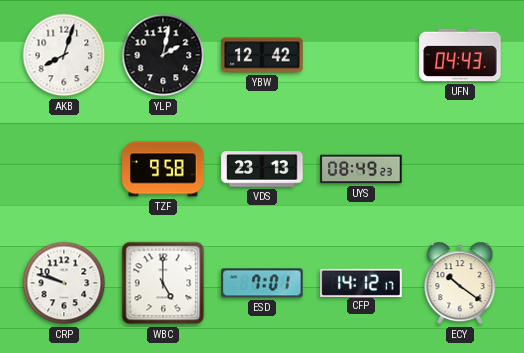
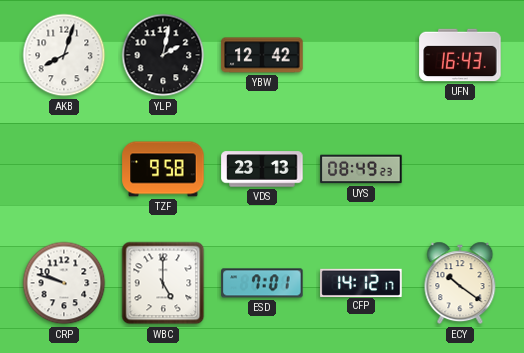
UFN: 04:43 -> 16:43 (460, 55)
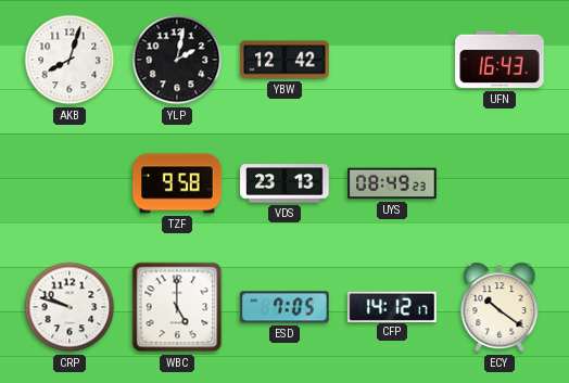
ESD: 7:01 -> 7:05 (284, 307)
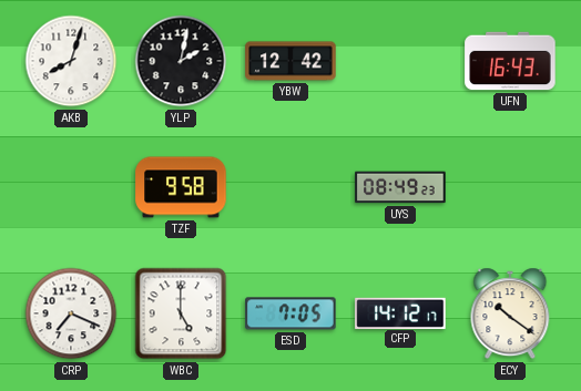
VDS: 23:13 -> none (284, 183)
CRP: 9:48 -> 7:19 (71, 313)
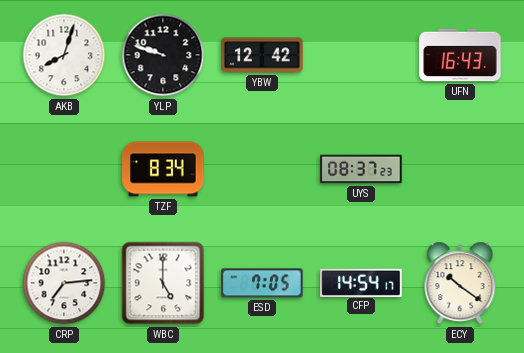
YLP: 2:02 -> 9:48 (163, 55)
TZF: 9:58 -> 8:34 (163, 169)
UYS: 08:49 -> 08:37 (361, 169)
CRP: 7:19 -> 7:14 (64, 283)
CFP: 14:12 -> 14:54 (361, 282)
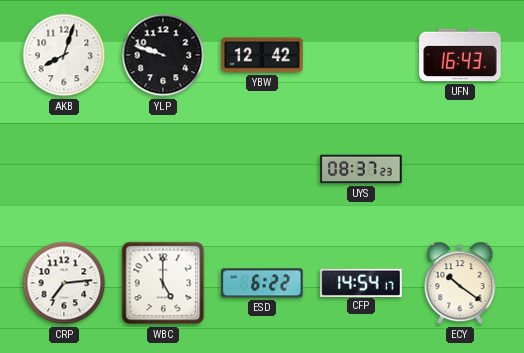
TZF: 8:34 -> none (163, 169)
ESD: 7:05 -> 6:22 (262, 283)
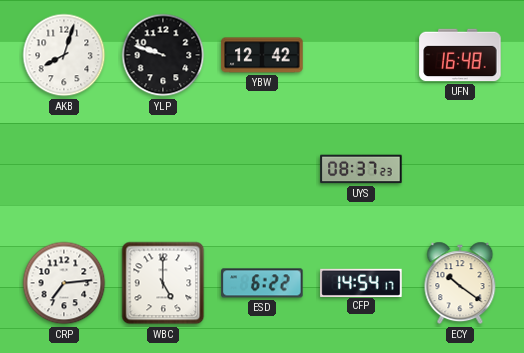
UFN: 16:43 -> 16:48 (460, 55)
